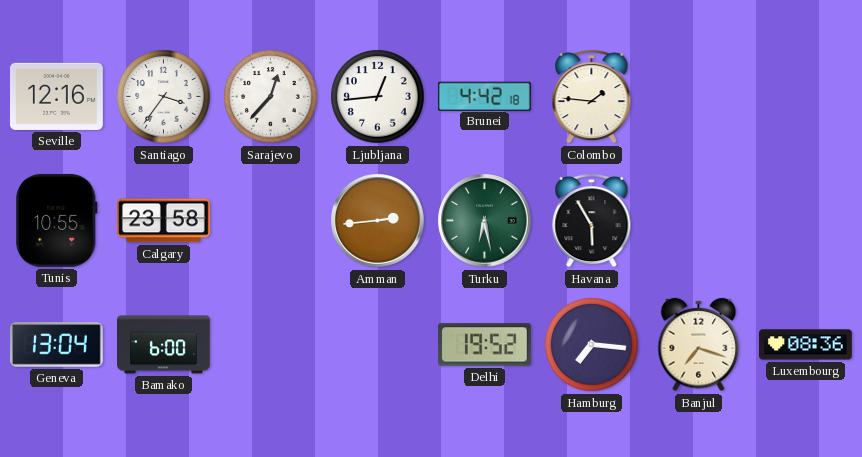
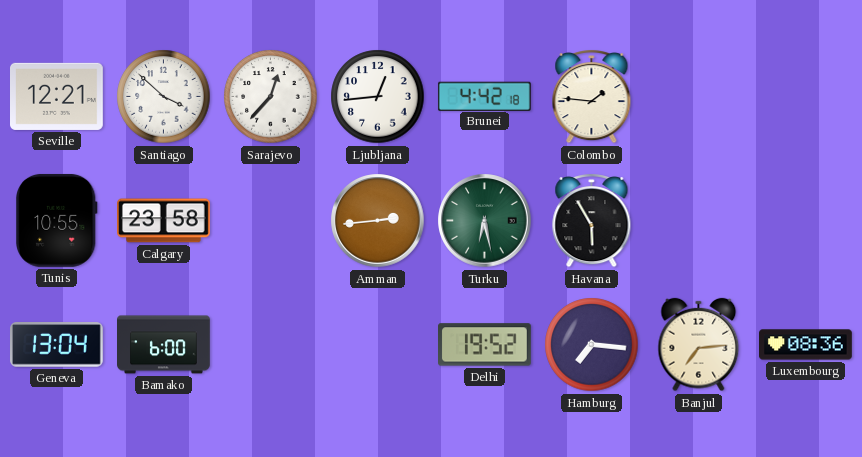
Seville: 12:16 -> 12:21 (57, 96)
Santiago: 3:36 -> 3:52 (164, 97)
Banjul: 7:18 -> 7:14 (699, 345)
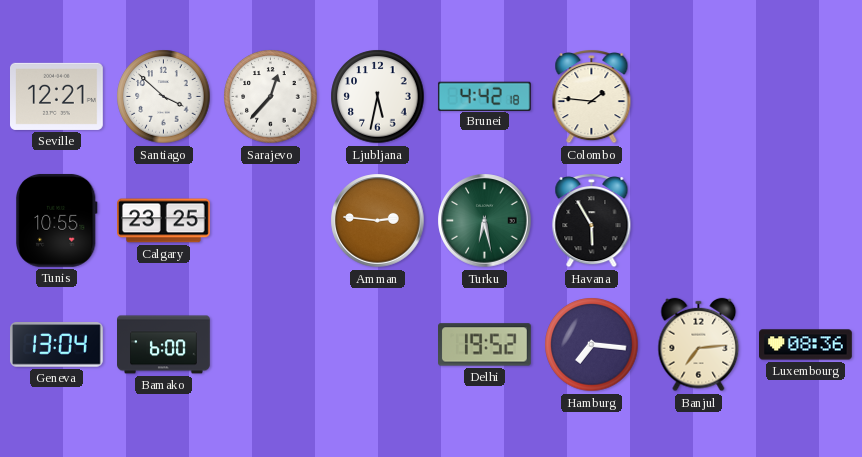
Ljubljana: 12:44 -> 5:32 (378, 97)
Calgary: 23:58 -> 23:25 (164, 221)
Amman: 2:44 -> 2:46 (378, 221)
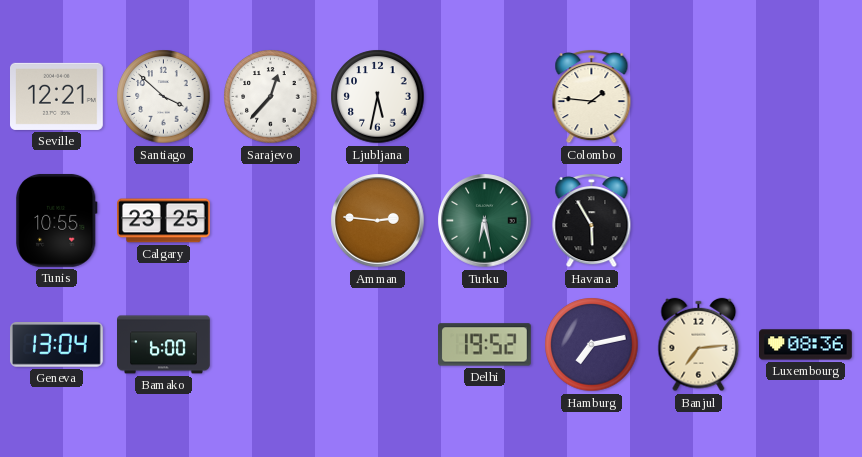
Brunei: 4:42 -> none (484, 96)
Hamburg: 7:16 -> 7:13 (592, 345)
